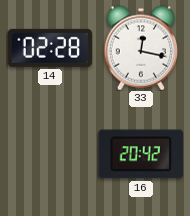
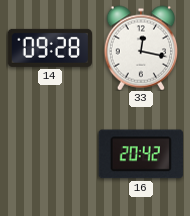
14: 02:28 -> 09:28 (50, 48)
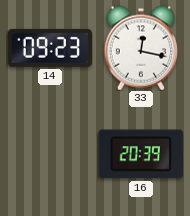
14: 09:28 -> 09:23 (50, 48)
16: 20:42 -> 20:39 (141, 154)
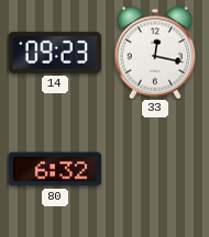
80: none -> 6:32 (55, 169)
16: 20:39 -> none (141, 154)
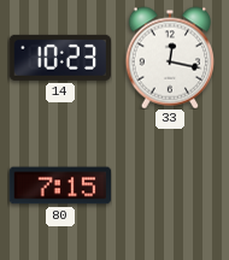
14: 09:23 -> 10:23 (60, 58)
80: 6:32 -> 7:15 (60, 185)
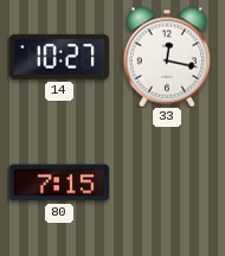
14: 10:23 -> 10:27 (59, 57)
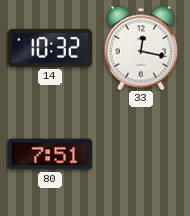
14: 10:27 -> 10:32 (50, 48)
80: 7:15 -> 7:51 (50, 154)
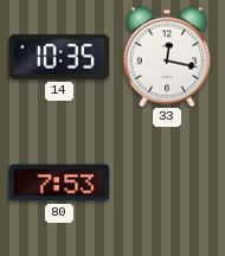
14: 10:32 -> 10:35 (59, 57)
80: 7:51 -> 7:53 (59, 183)
